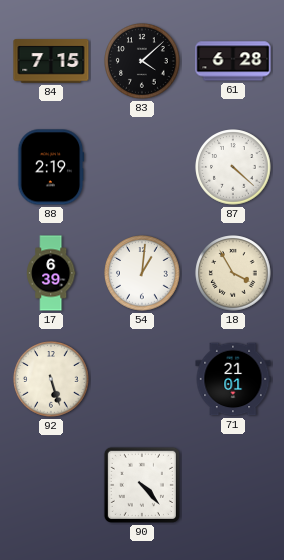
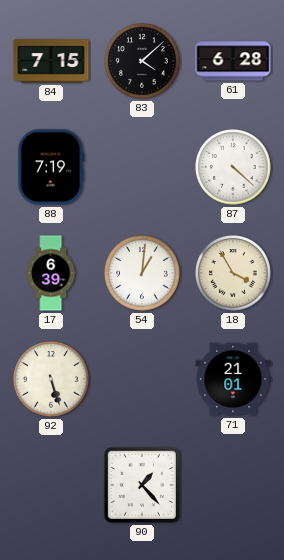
88: 2:19 -> 7:19 (51, 167)
90: 4:23 -> 1:23 (142, 485)
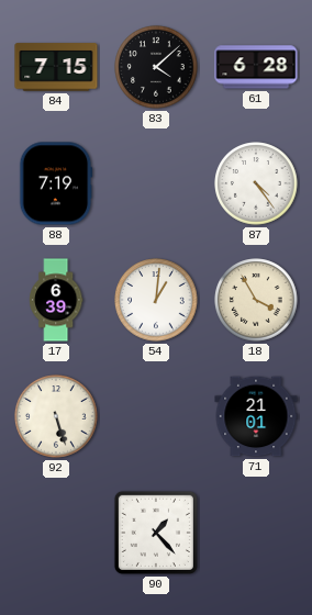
87: 4:22 -> 4:24 (256, 183)
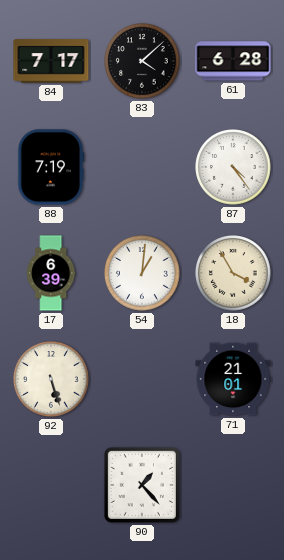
84: 7:15 -> 7:17 (51, 61)
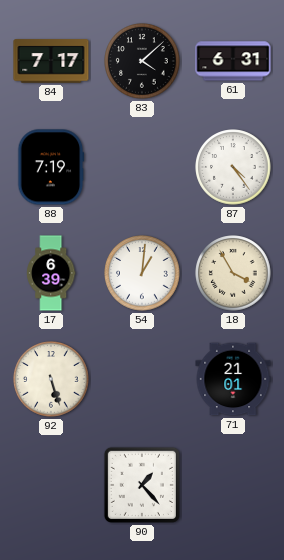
61: 6:28 -> 6:31 (233, 61)
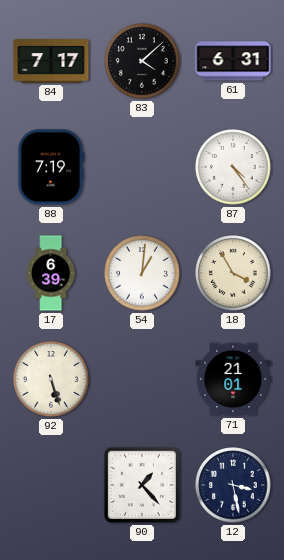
12: none -> 3:28 (233, 485)
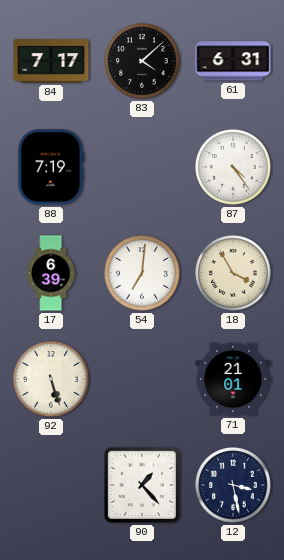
54: 1:01 -> 7:01 (142, 273)
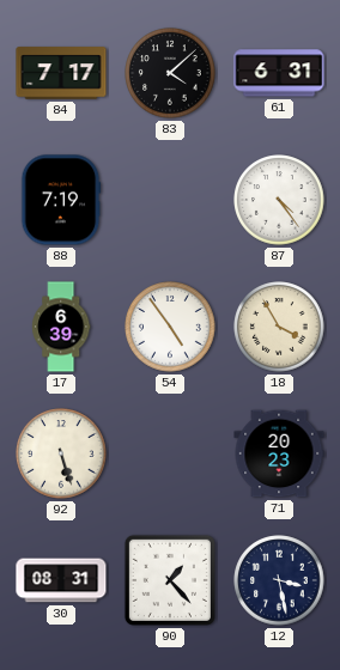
54: 7:01 -> 4:54 (170, 327)
71: 21:01 -> 20:23 (279, 453)
30: none -> 08:31 (61, 580)
